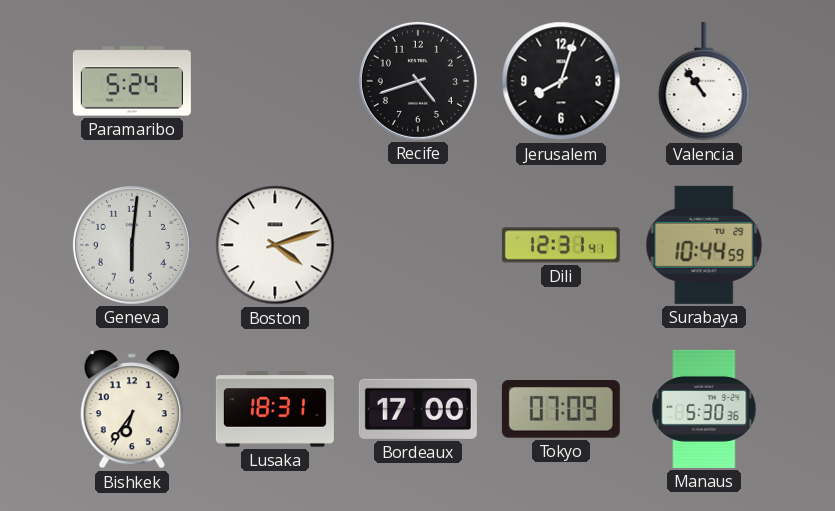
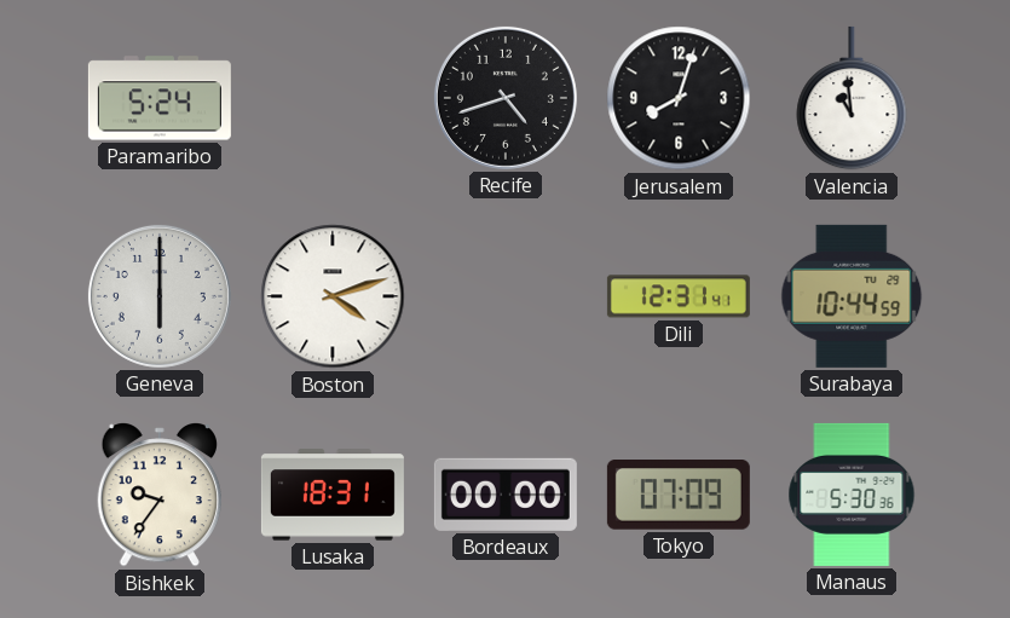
Valencia: 10:54 -> 10:59 (852, 98)
Geneva: 6:01 -> 6:00 (160, 296)
Bishkek: 6:36 -> 9:36 (158, 496)
Bordeaux: 17:00 -> 00:00 (506, 495)
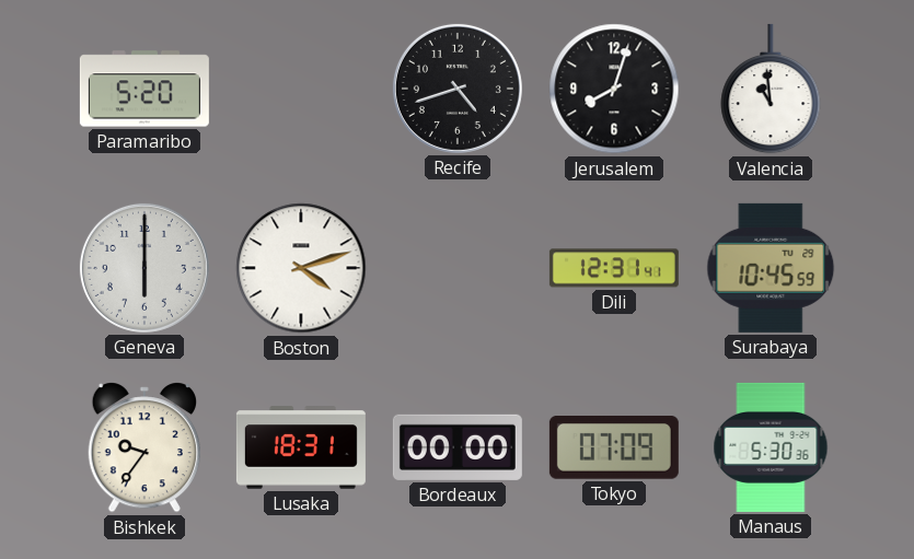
Paramaribo: 5:24 -> 5:20 (144, 89)
Surabaya: 10:44 -> 10:45 (771, 268)
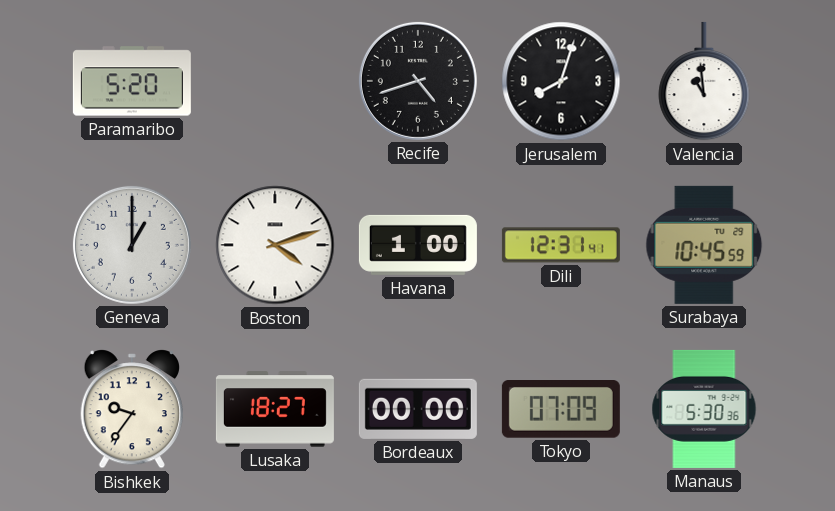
Geneva: 6:00 -> 1:00 (132, 245)
Havana: none -> 1:00 (418, 245)
Lusaka: 18:31 -> 18:27 (275, 409)
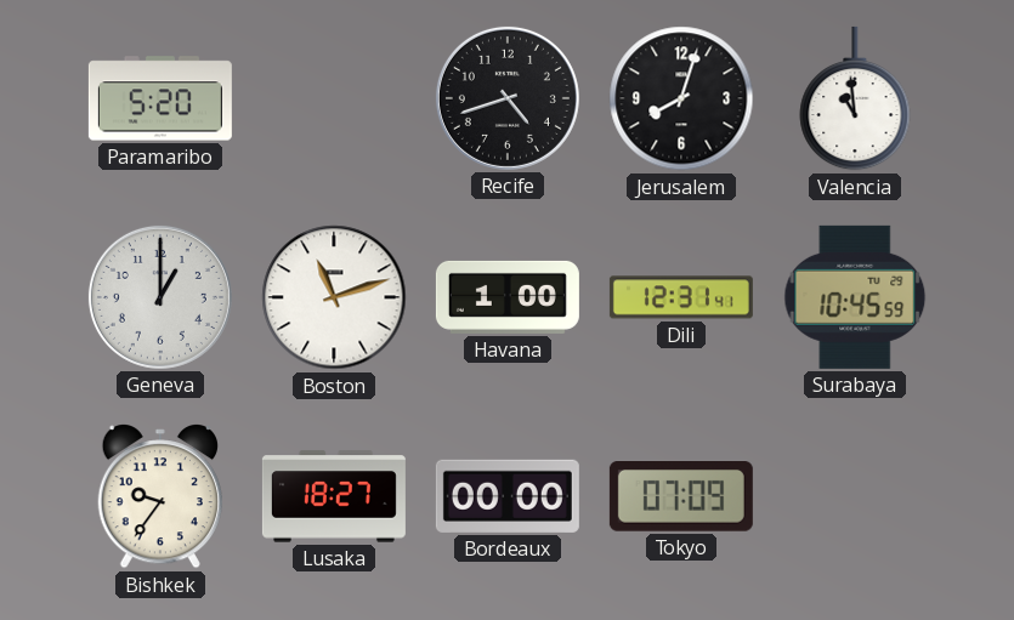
Boston: 4:12 -> 11:12 (334, 297)
Manaus: 5:30 -> none (704, 409)
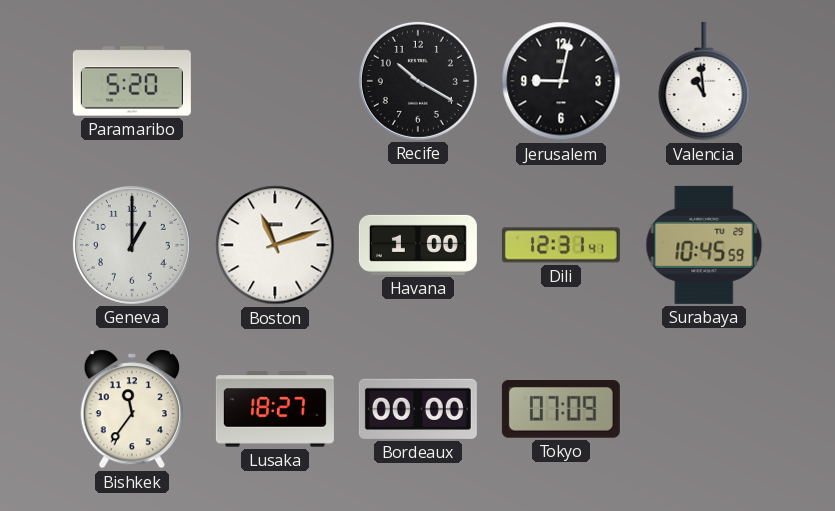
Recife: 4:42 -> 10:20 (418, 81)
Jerusalem: 8:03 -> 9:02 (561, 81)
Bishkek: 9:36 -> 11:36 (131, 410)
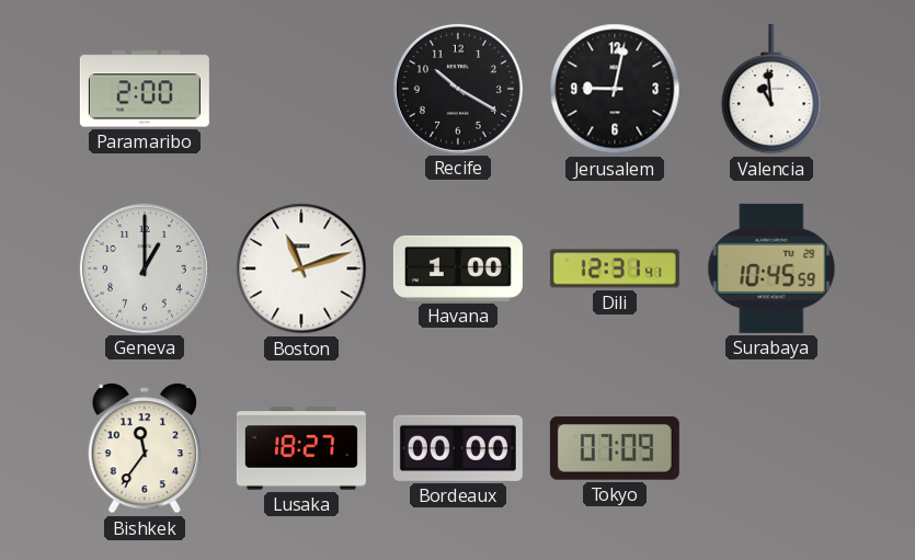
Paramaribo: 5:20 -> 2:00 (145, 89)
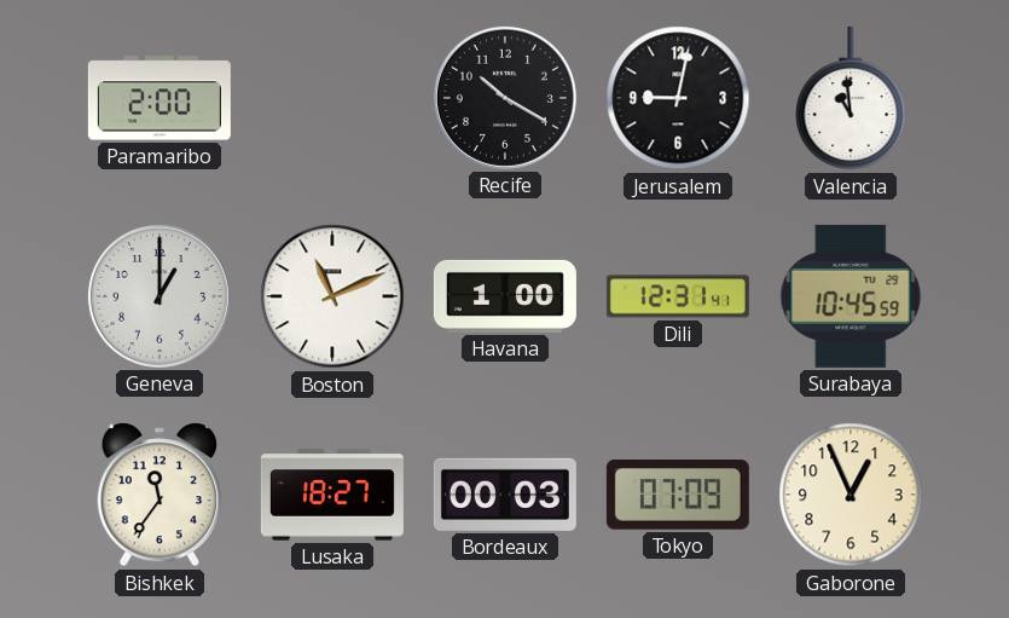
Boston: 11:12 -> 11:11 (332, 296)
Bordeaux: 00:00 -> 00:03 (505, 495)
Gaborone: none -> 12:56 (851, 495)
